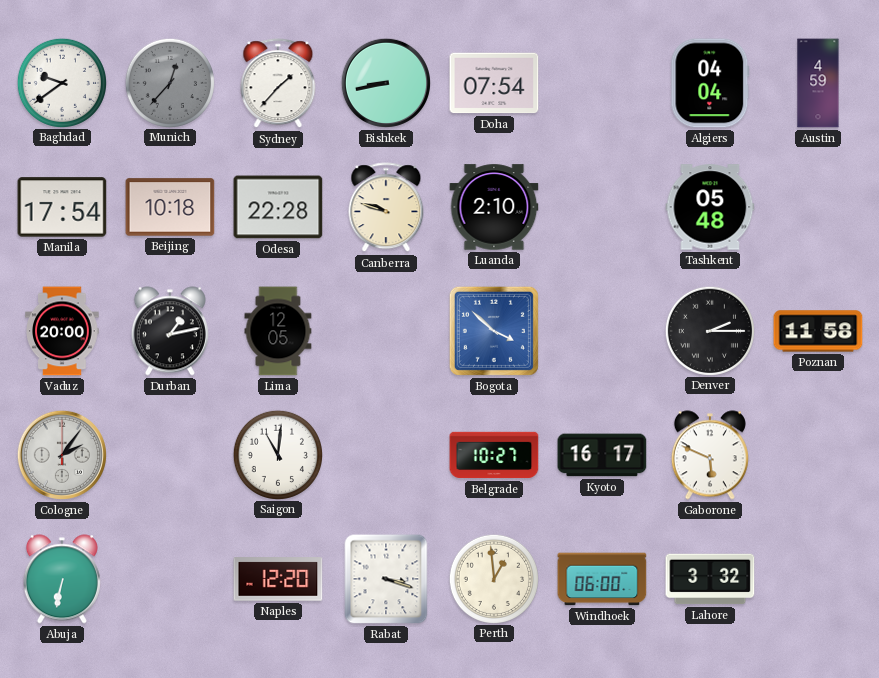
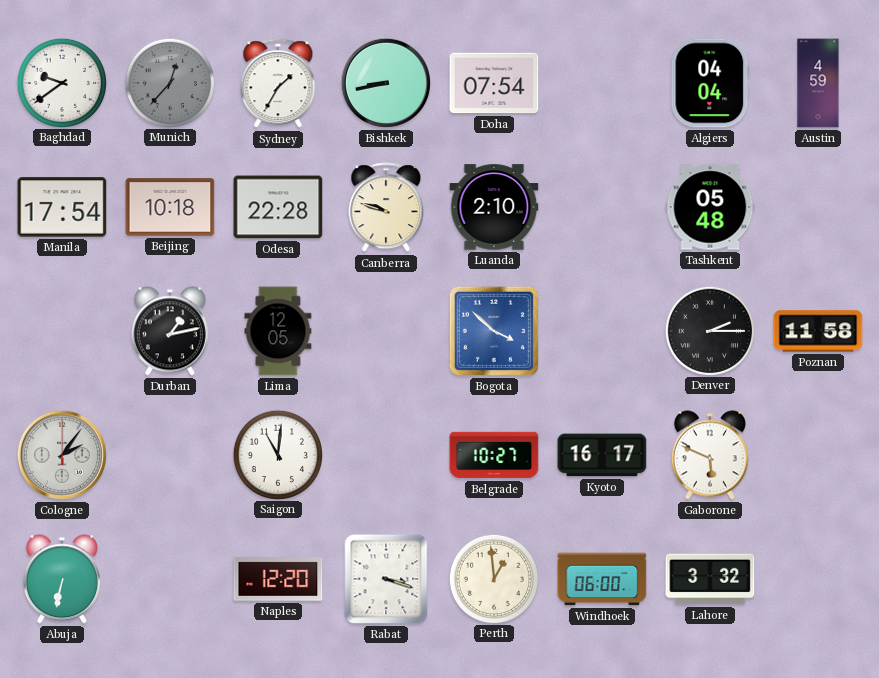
Sydney: 1:37 -> 1:35 (278, 84)
Vaduz: 20:00 -> none (62, 331)
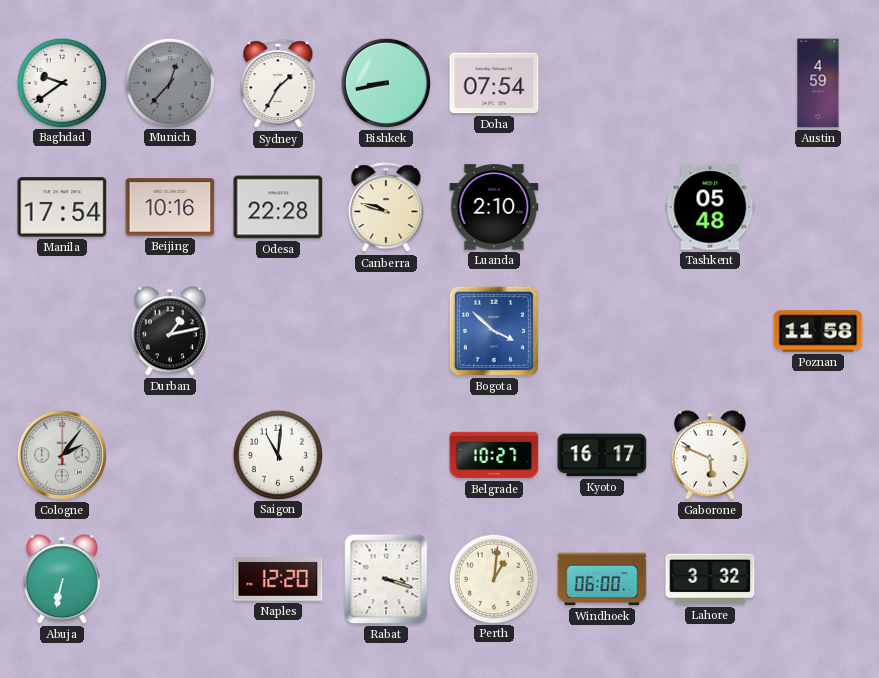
Algiers: 04:04 -> none (710, 83)
Beijing: 10:18 -> 10:16 (170, 207)
Lima: 12:05 -> none (278, 331)
Denver: 2:15 -> none (709, 330)
Perth: 12:59 -> 1:01 (493, 578)
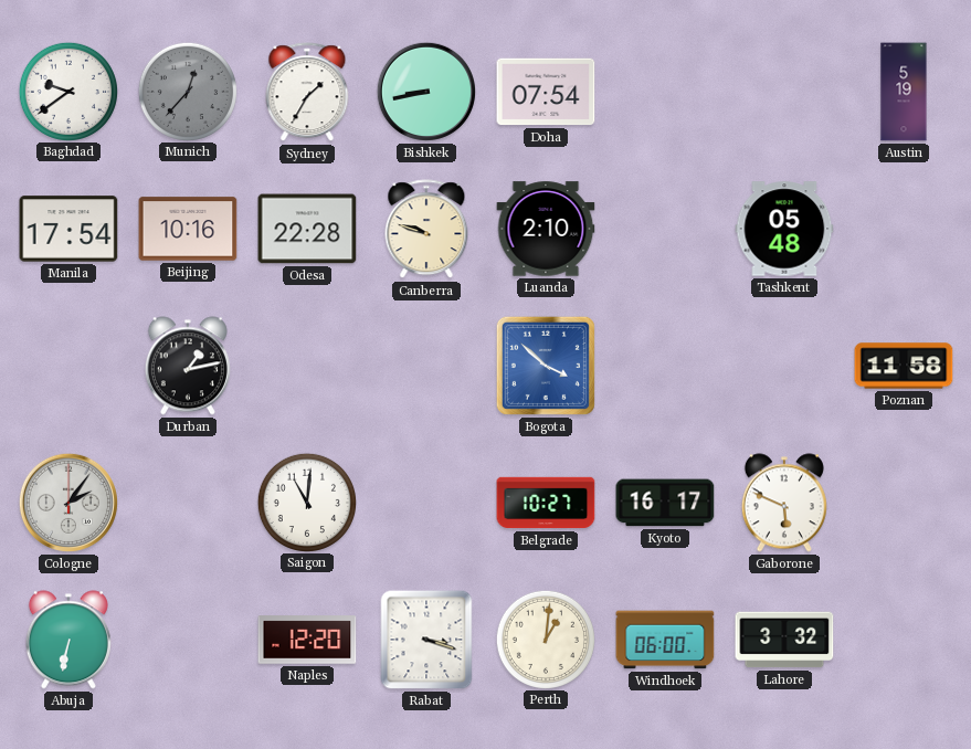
Austin: 4:59 -> 5:19 (904, 92)
